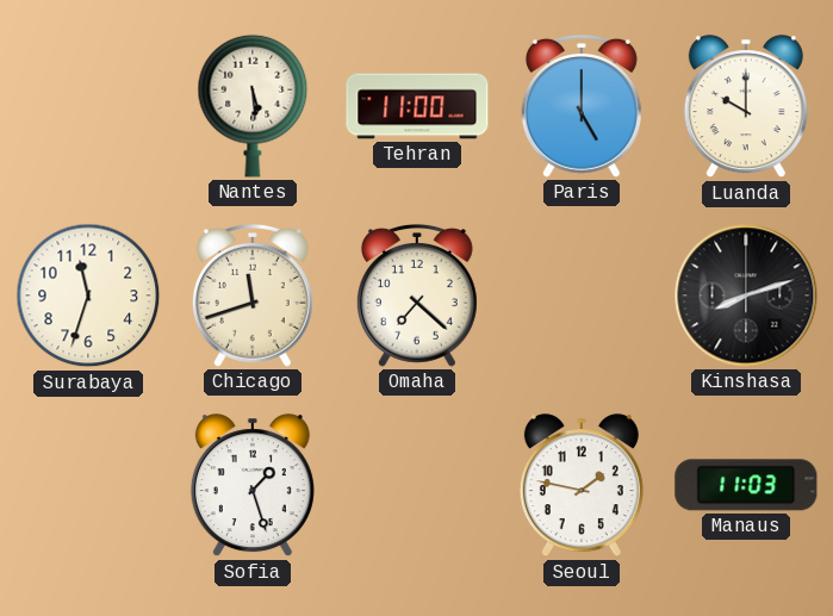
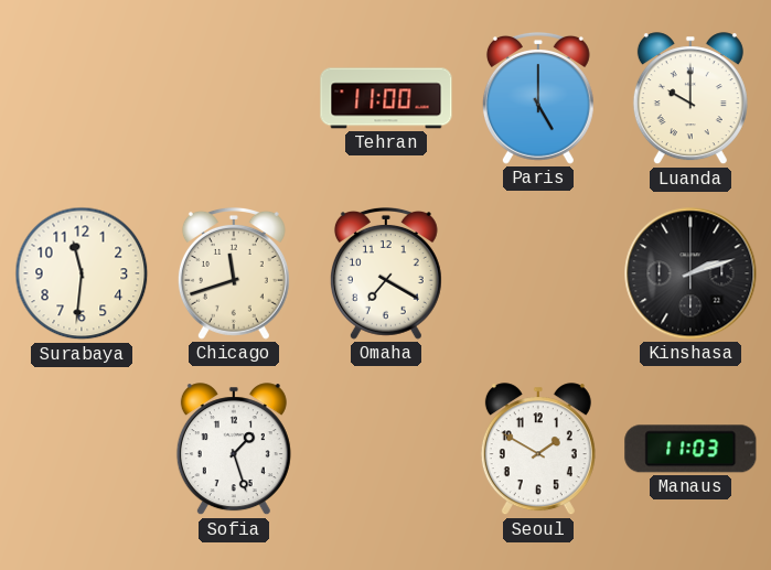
Nantes: 5:29 -> none (253, 106)
Surabaya: 11:33 -> 11:31 (82, 273)
Omaha: 7:22 -> 7:20 (386, 275)
Kinshasa: 8:12 -> 2:12 (690, 273)
Seoul: 1:47 -> 1:50 (538, 450)
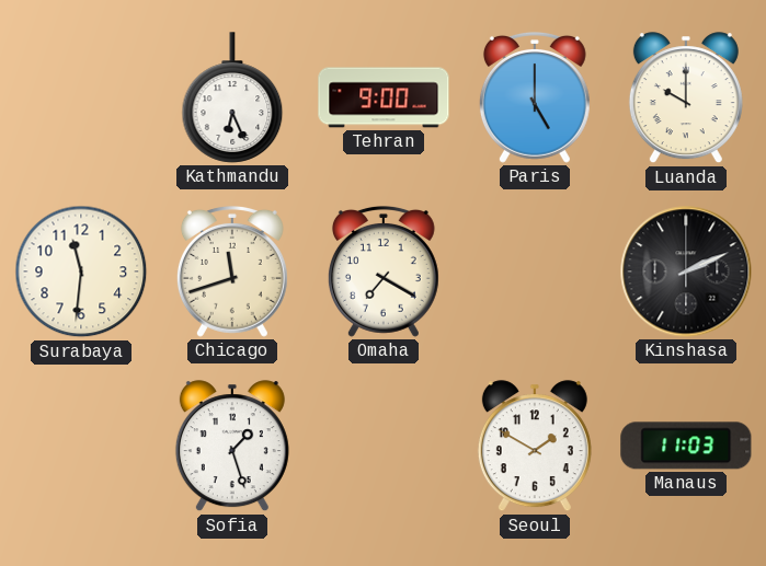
Kathmandu: none -> 6:26 (232, 97)
Tehran: 11:00 -> 9:00 (384, 97)
Kinshasa: 2:12 -> 2:11 (686, 272)
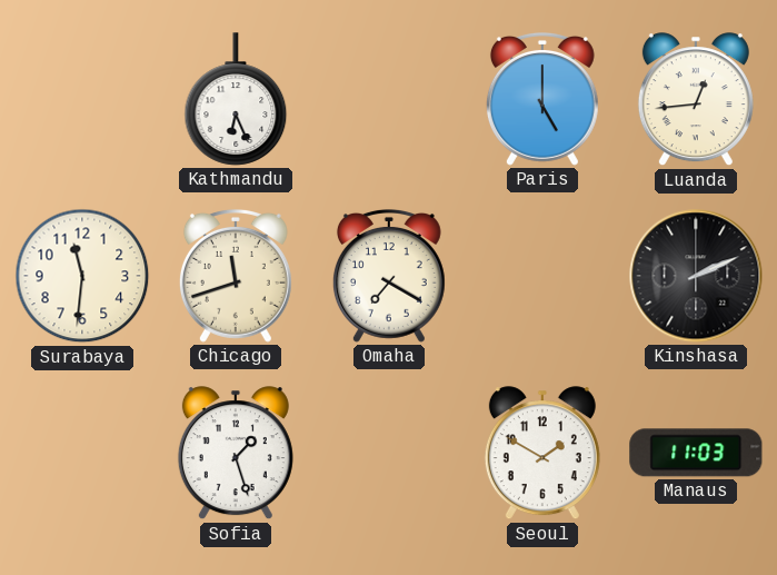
Tehran: 9:00 -> none (384, 97)
Luanda: 10:00 -> 12:44 (696, 100)
